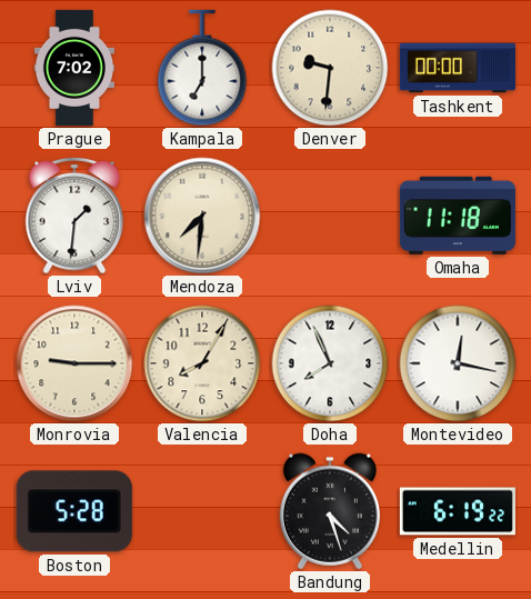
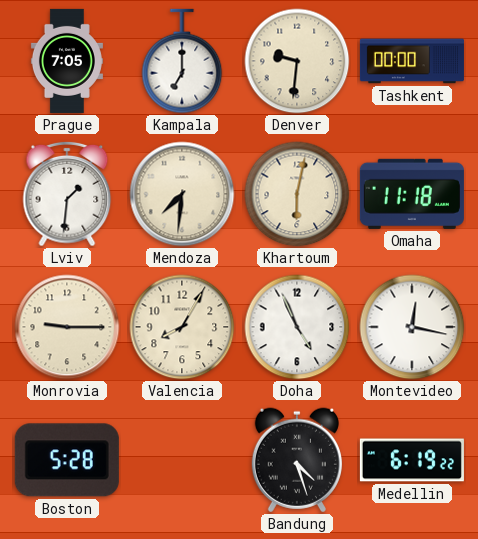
Prague: 7:02 -> 7:05 (67, 61)
Khartoum: none -> 6:02 (297, 194)
Doha: 7:56 -> 4:56 (297, 327)
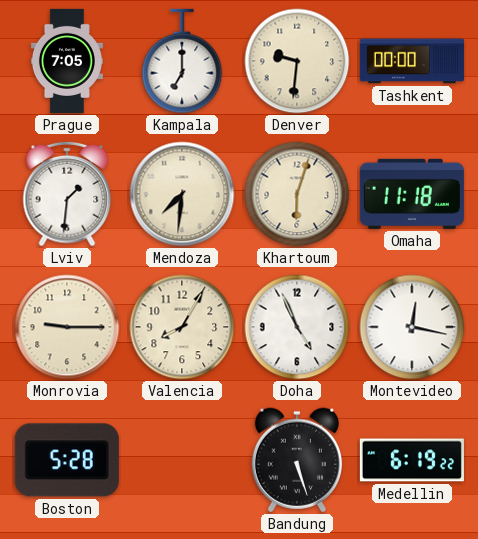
Khartoum: 6:02 -> 6:03 (297, 194)
Bandung: 4:27 -> 5:27 (297, 460)
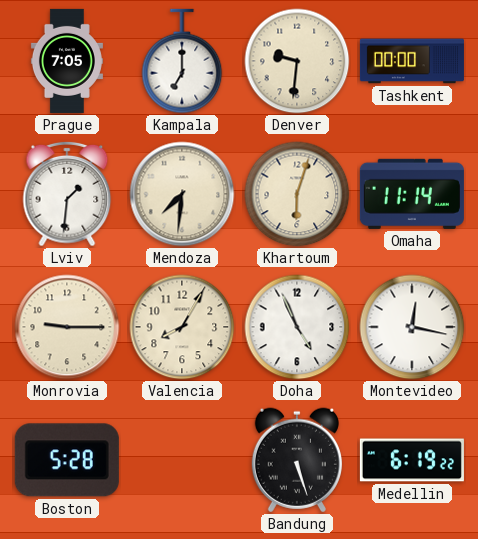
Omaha: 11:18 -> 11:14 (412, 194)
